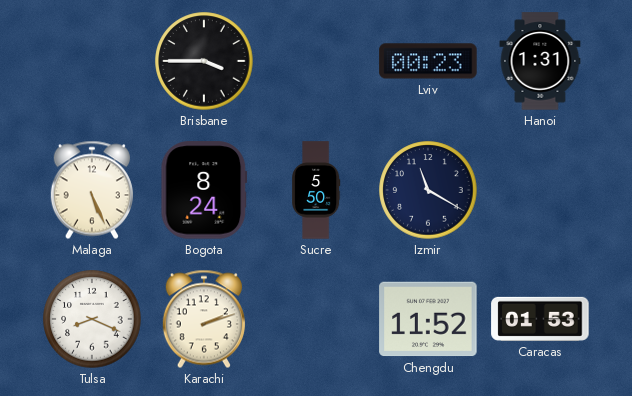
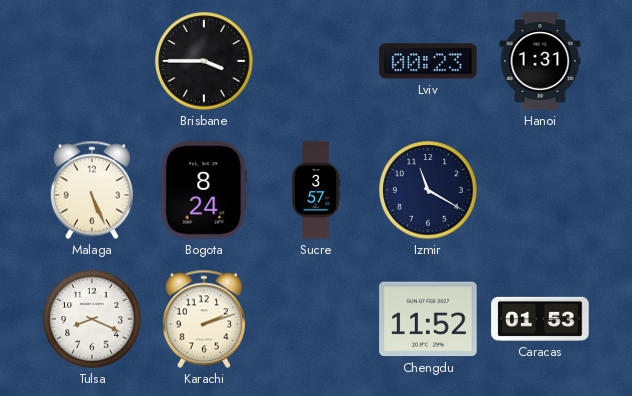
Sucre: 5:50 -> 3:57 (316, 190)
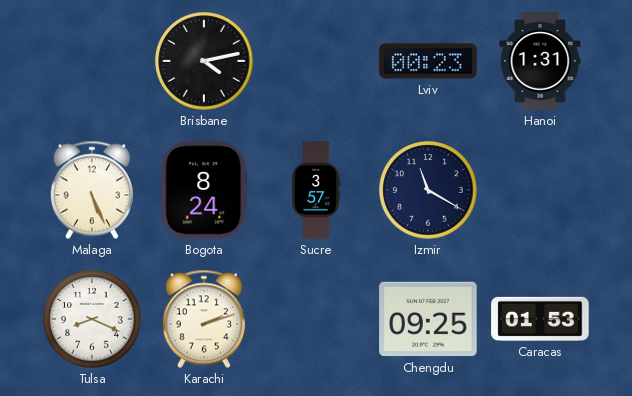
Brisbane: 3:45 -> 4:13 (204, 61)
Chengdu: 11:52 -> 09:25 (428, 319)
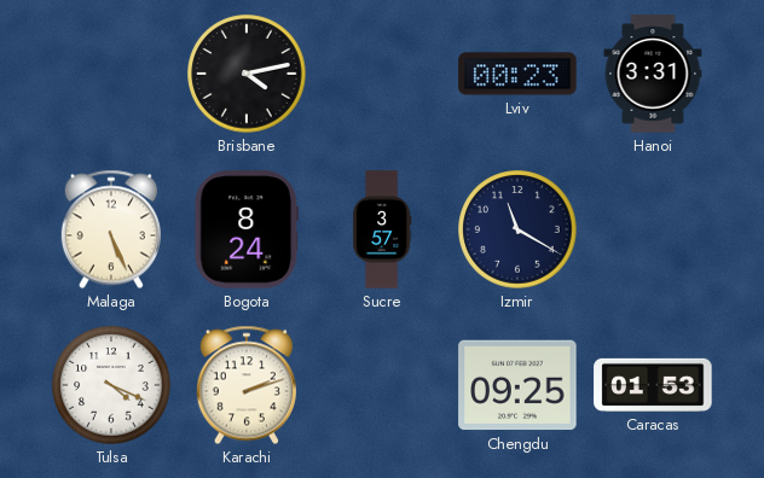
Hanoi: 1:31 -> 3:31 (653, 74)
Tulsa: 8:19 -> 4:19 (111, 385)
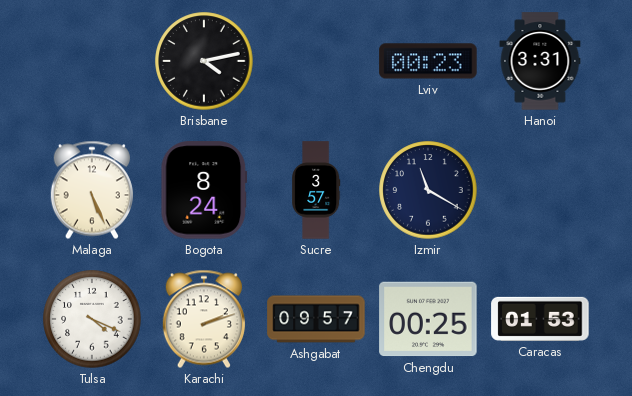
Ashgabat: none -> 09:57 (316, 319)
Chengdu: 09:25 -> 00:25 (428, 319)
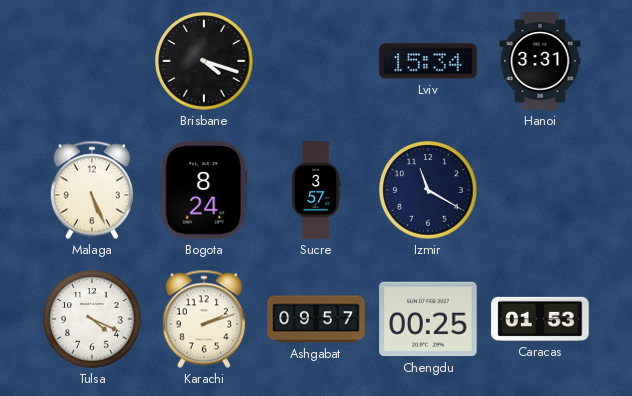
Brisbane: 4:13 -> 4:18 (204, 61)
Lviv: 00:23 -> 15:34 (428, 61)
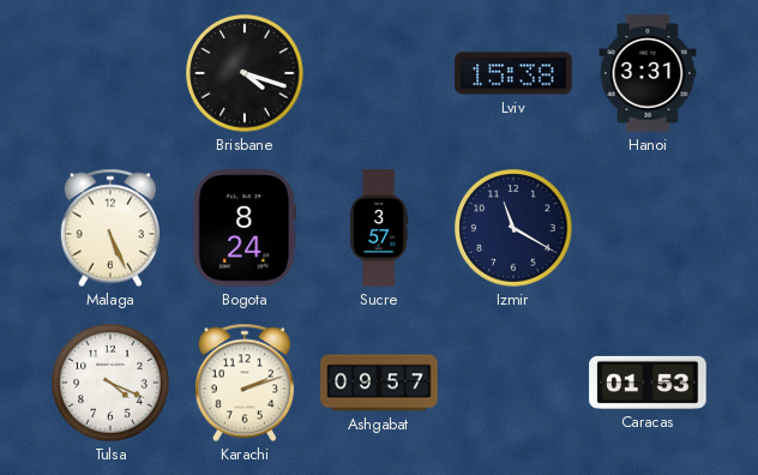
Lviv: 15:34 -> 15:38 (513, 73)
Chengdu: 00:25 -> none (428, 319)
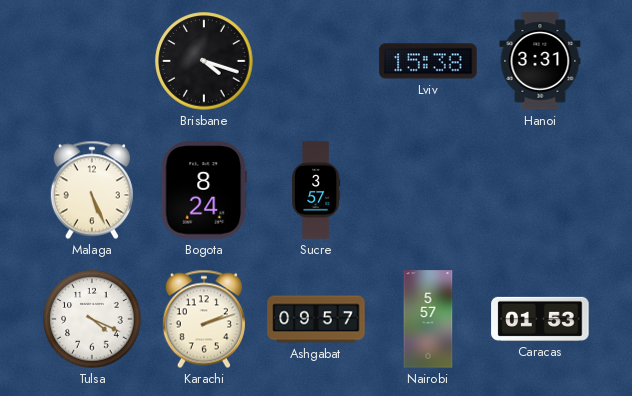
Izmir: 11:20 -> none (513, 228)
Nairobi: none -> 5:57 (428, 319)
